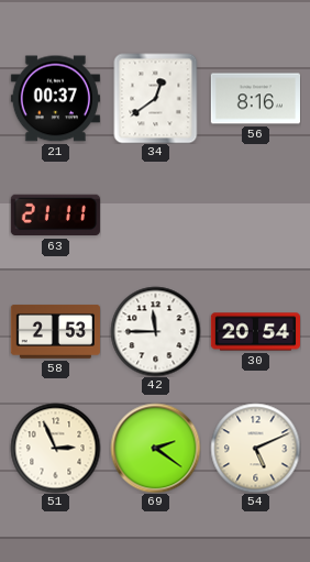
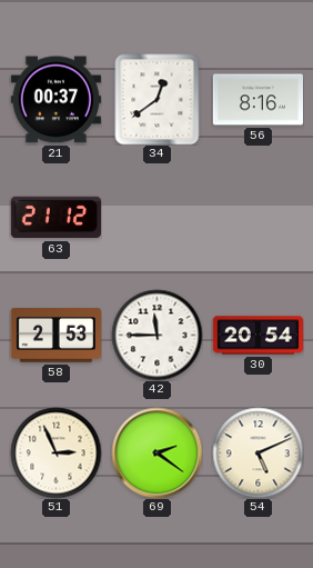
63: 21:11 -> 21:12 (55, 218)
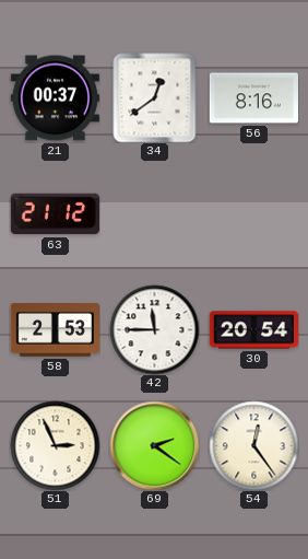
54: 5:11 -> 12:24 (253, 445)
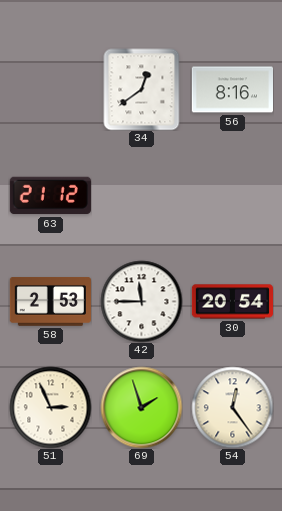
21: 00:37 -> none (55, 98)
69: 2:21 -> 1:57 (141, 407)
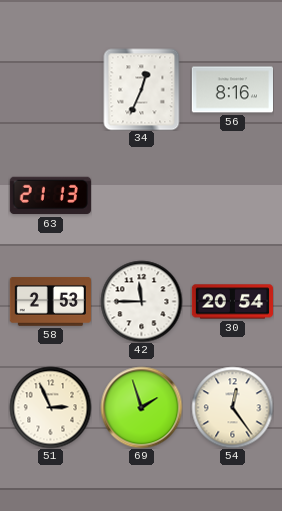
34: 12:39 -> 12:34 (142, 89)
63: 21:12 -> 21:13 (50, 196)
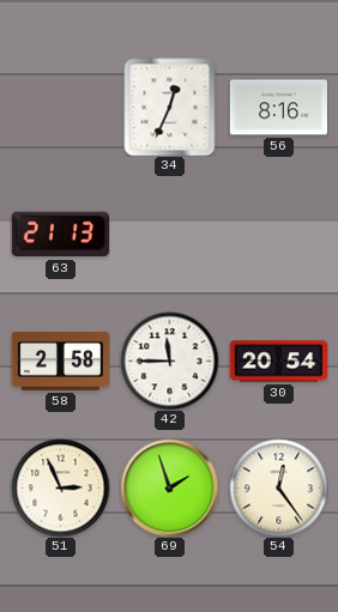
58: 2:53 -> 2:58 (60, 362)
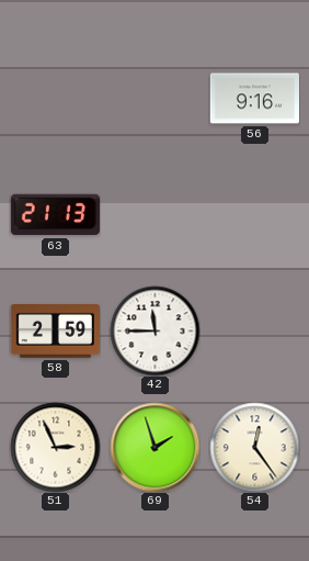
34: 12:34 -> none (170, 107)
56: 8:16 -> 9:16 (254, 99)
58: 2:58 -> 2:59 (55, 332)
30: 20:54 -> none (278, 362)
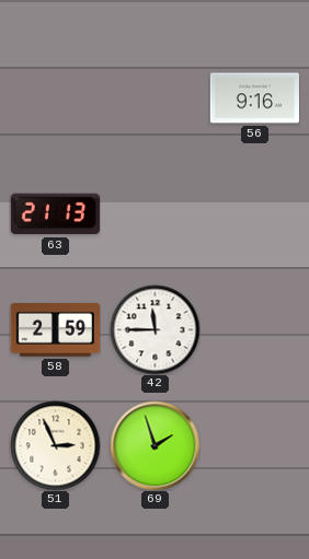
54: 12:24 -> none (254, 447)
